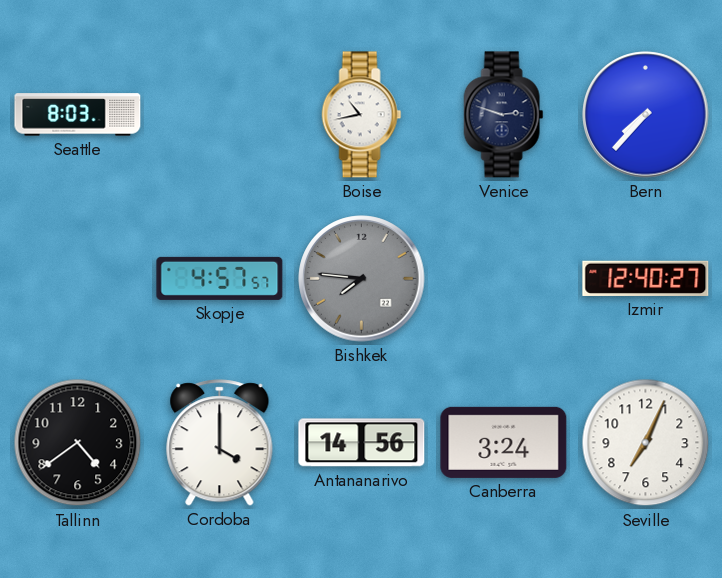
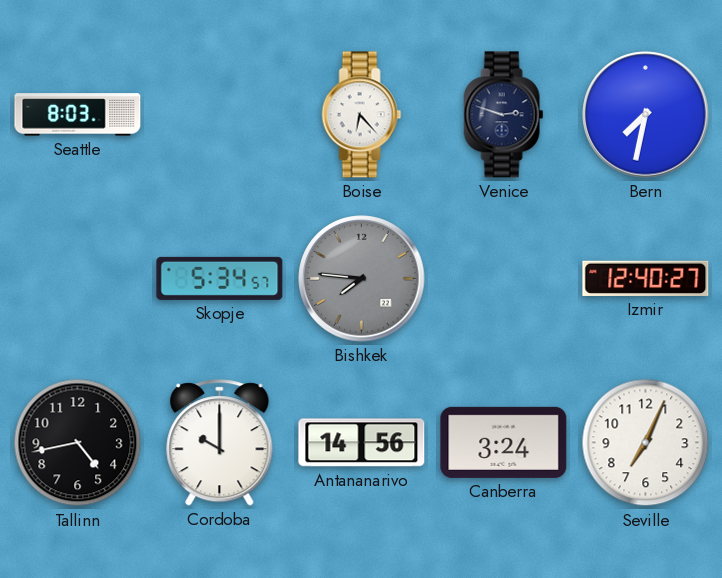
Boise: 10:43 -> 6:23 (362, 115)
Bern: 7:37 -> 7:32 (646, 115)
Skopje: 4:57 -> 5:34 (220, 278)
Tallinn: 4:39 -> 4:43 (78, 443)
Cordoba: 4:00 -> 10:00 (220, 443)
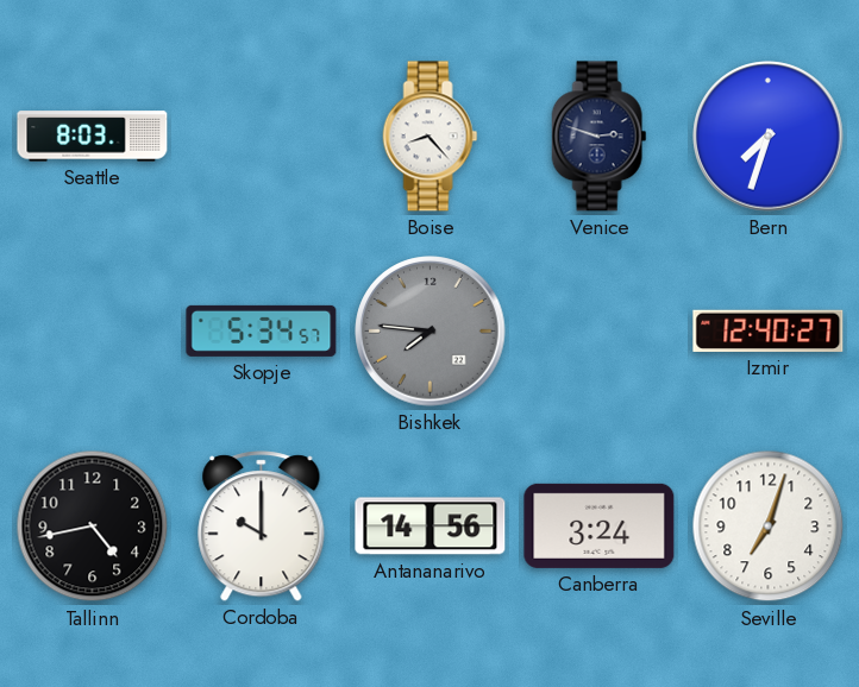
Boise: 6:23 -> 8:23 (431, 137)
Bern: 7:32 -> 7:33 (769, 137)
Seville: 7:04 -> 7:03 (769, 527)
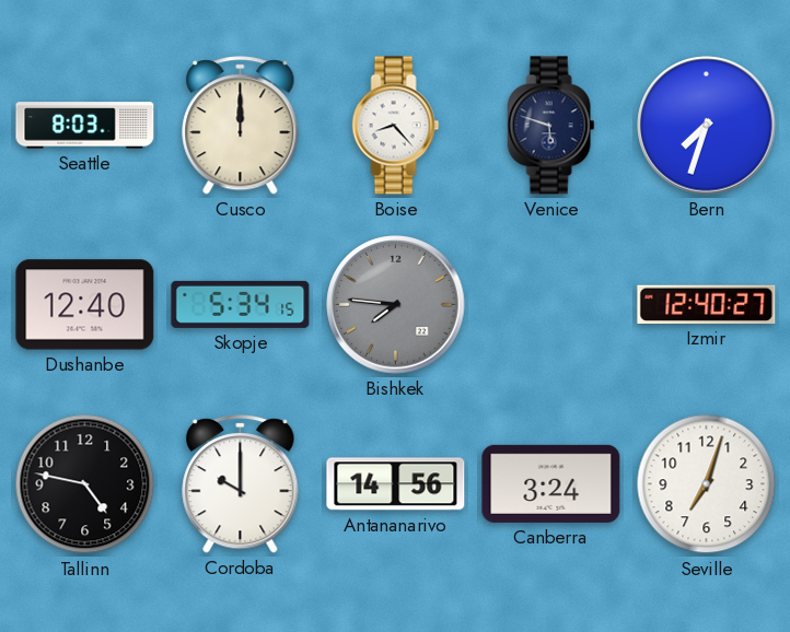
Cusco: none -> 12:00 (241, 126)
Venice: 2:48 -> 5:48 (551, 126)
Dushanbe: none -> 12:40 (85, 305)
Skopje: 5:34:57 -> 5:34:15 (241, 304)
Tallinn: 4:43 -> 4:47 (85, 484)
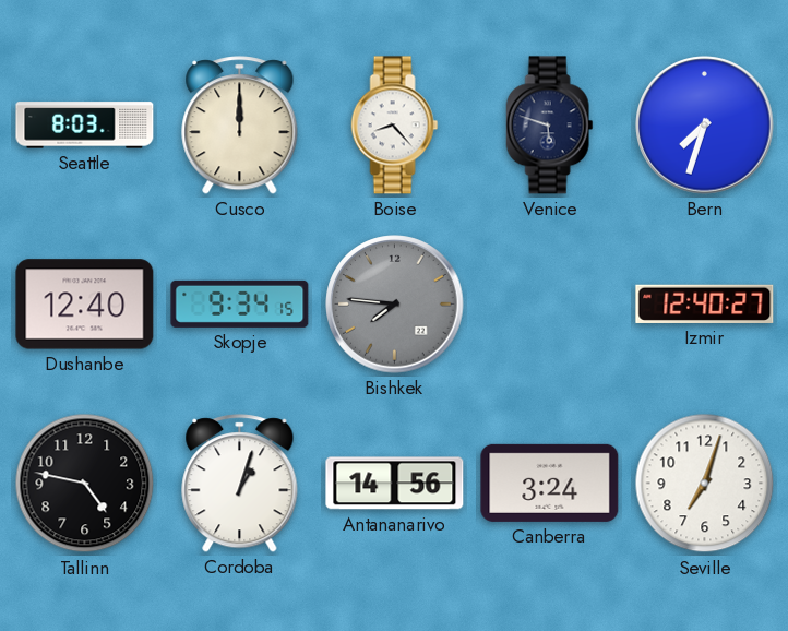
Skopje: 5:34 -> 9:34 (240, 303)
Cordoba: 10:00 -> 1:03 (240, 484)
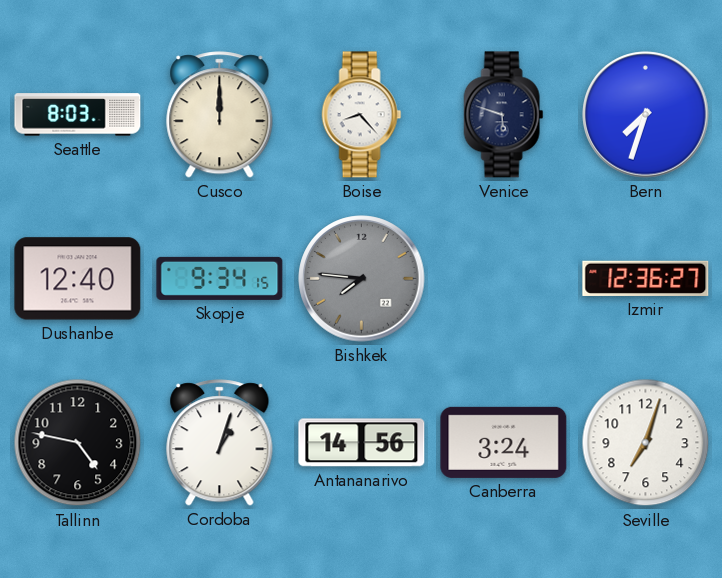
Izmir: 12:40 -> 12:36 (646, 278)
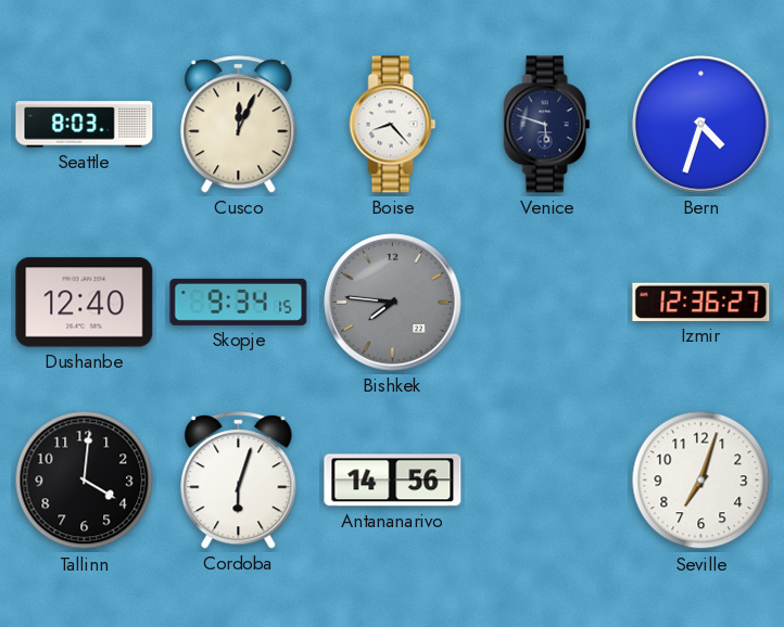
Cusco: 12:00 -> 12:04 (239, 125)
Bern: 7:33 -> 4:33 (701, 125)
Tallinn: 4:47 -> 4:01 (85, 481)
Cordoba: 1:03 -> 6:03 (239, 481)
Canberra: 3:24 -> none (504, 442)
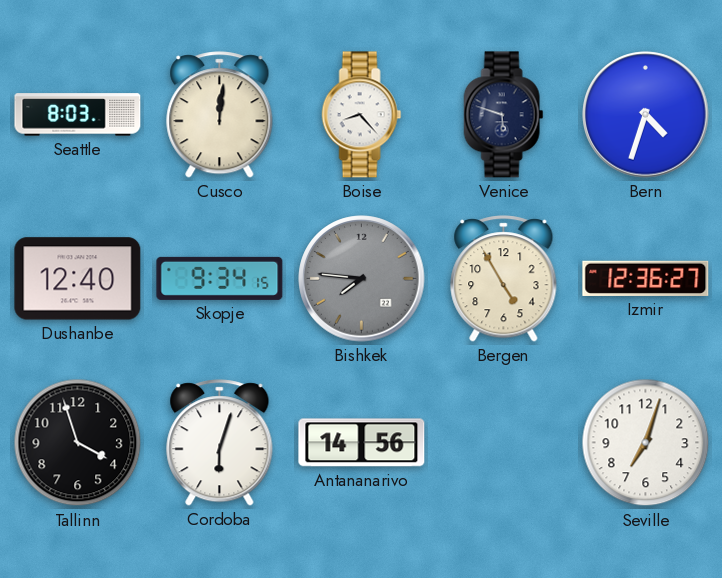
Cusco: 12:04 -> 12:01 (220, 115)
Bergen: none -> 4:55 (504, 279)
Tallinn: 4:01 -> 3:57 (78, 443)
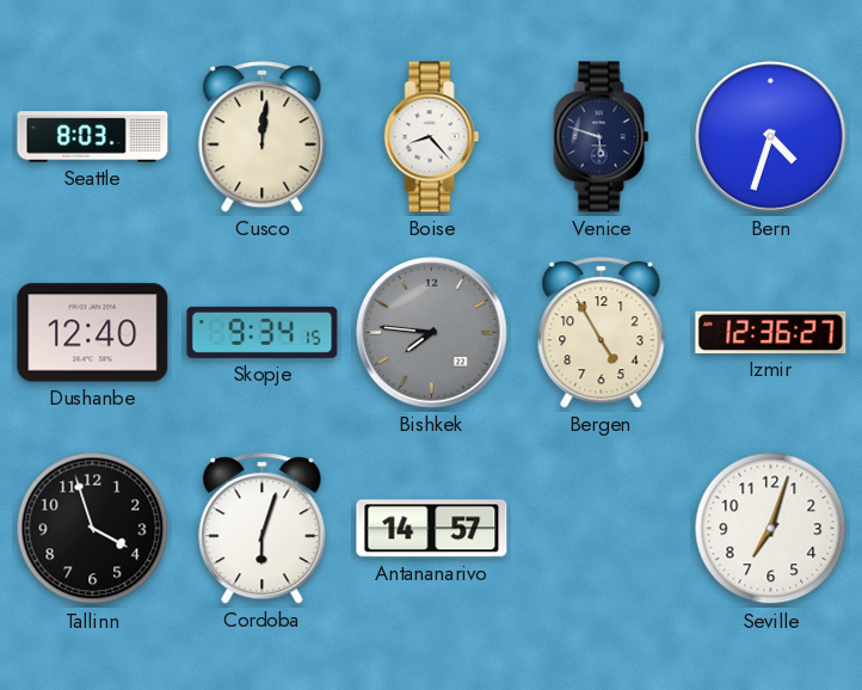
Antananarivo: 14:56 -> 14:57 (432, 529)
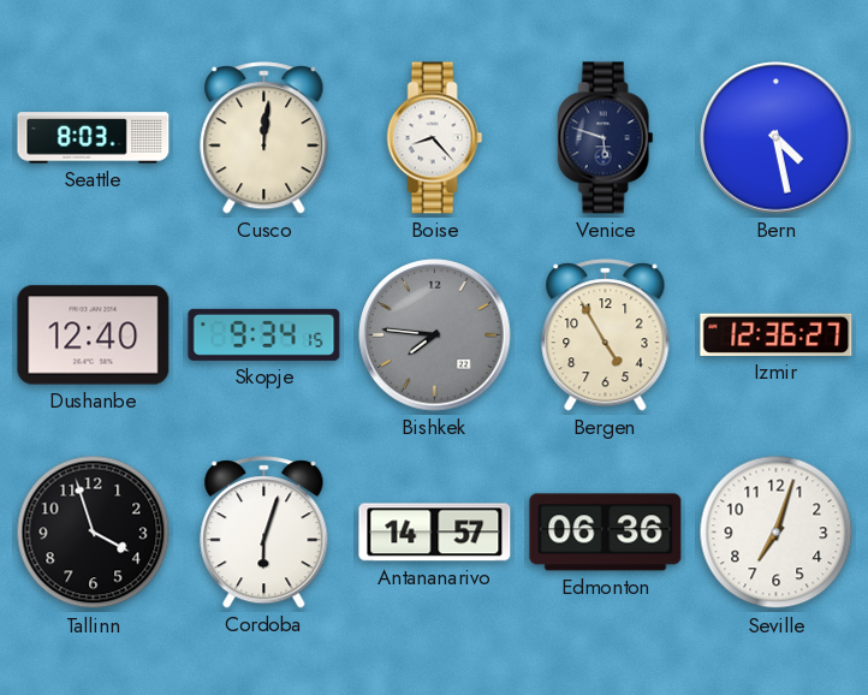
Bern: 4:33 -> 4:28 (777, 138)
Edmonton: none -> 06:36 (606, 533)
